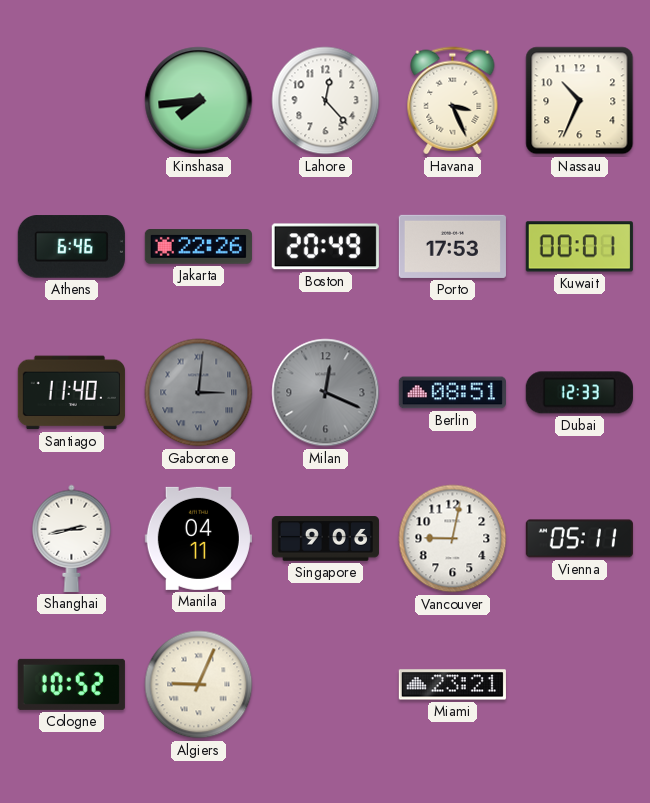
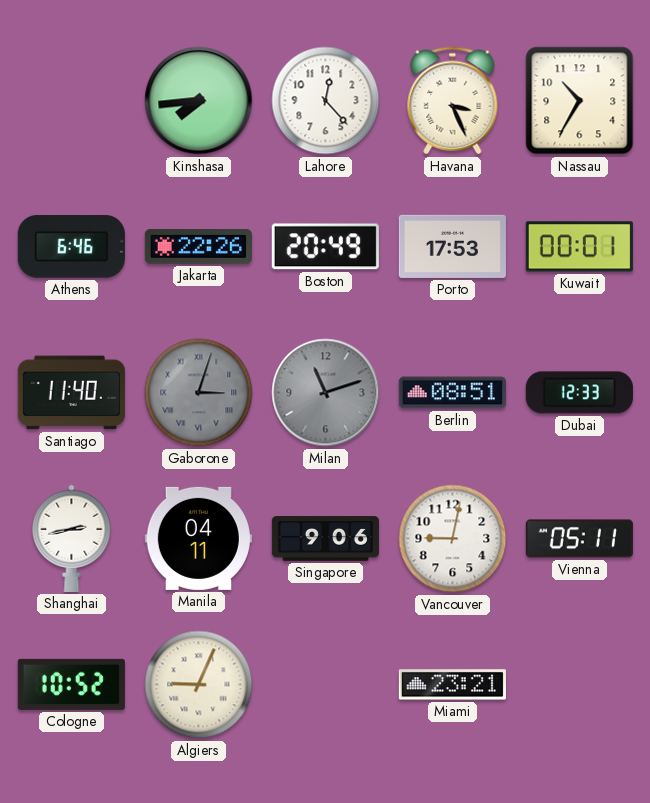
Nassau: 10:34 -> 10:35 (580, 101)
Gaborone: 3:01 -> 3:03 (199, 393)
Milan: 12:19 -> 11:12 (326, 393)
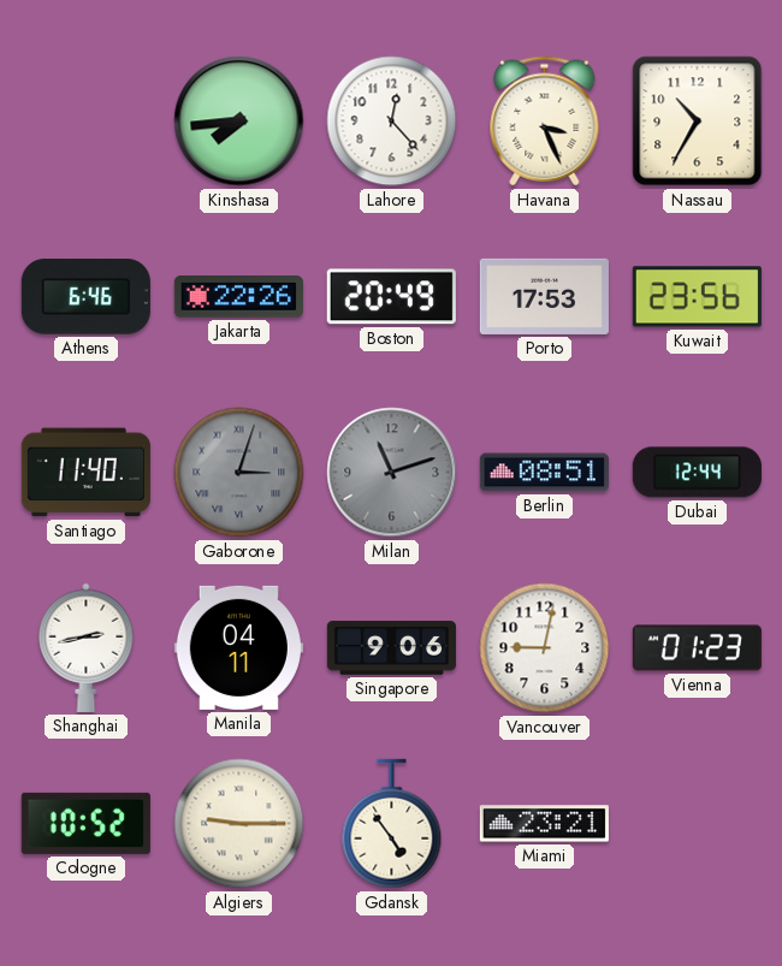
Kuwait: 00:01 -> 23:56 (697, 297)
Dubai: 12:33 -> 12:44 (697, 473)
Vienna: 05:11 -> 01:23 (697, 648)
Algiers: 9:04 -> 9:15 (239, 824)
Gdansk: none -> 4:54 (392, 824)
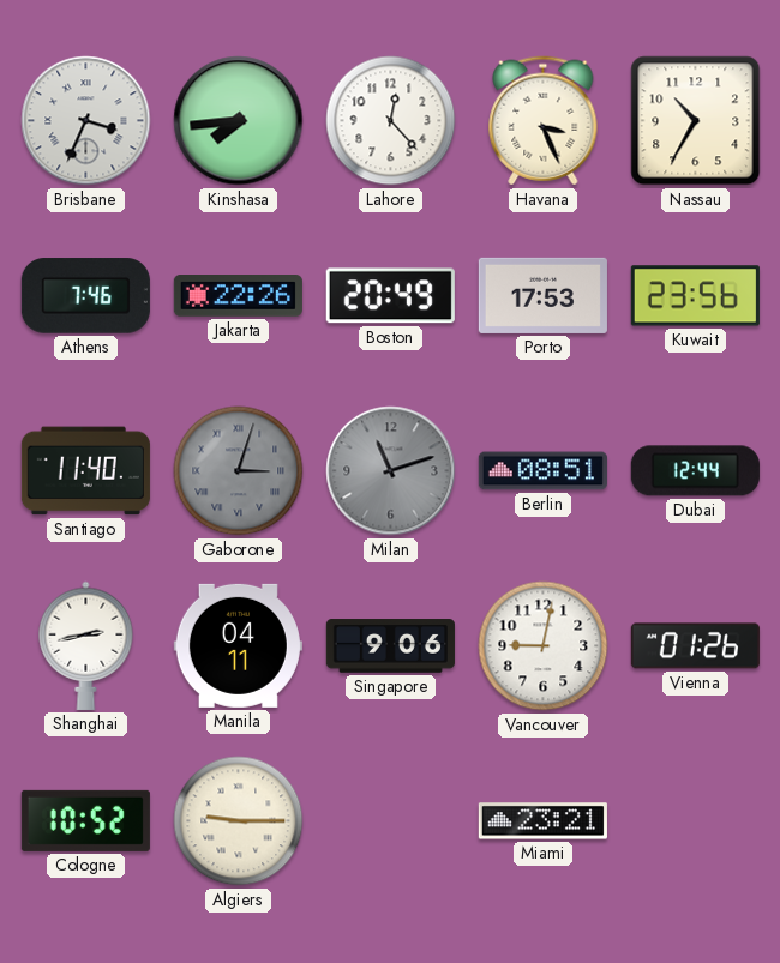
Brisbane: none -> 3:34 (86, 121)
Athens: 6:46 -> 7:46 (85, 296)
Vienna: 01:23 -> 01:26 (695, 646)
Gdansk: 4:54 -> none (392, 824)
